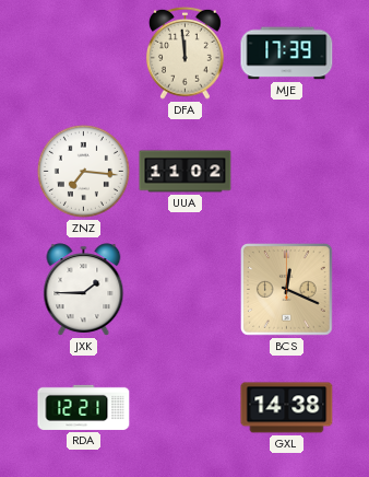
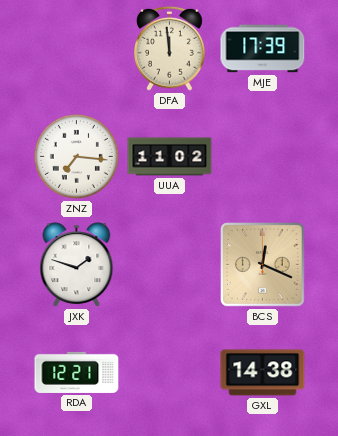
JXK: 1:45 -> 1:48 (77, 265)
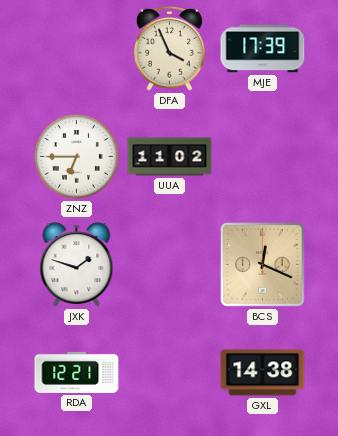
DFA: 11:59 -> 3:56 (170, 48)
ZNZ: 7:16 -> 6:45 (76, 156)
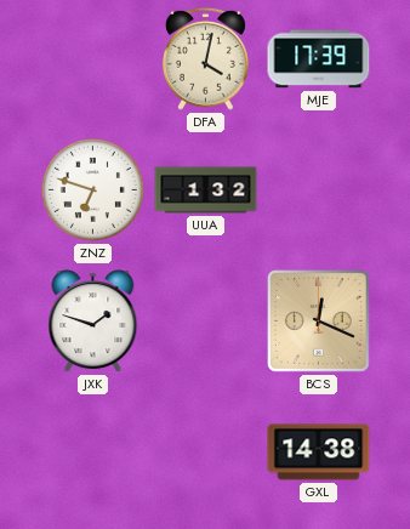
DFA: 3:56 -> 4:02 (206, 58)
ZNZ: 6:45 -> 6:48 (92, 189)
UUA: 11:02 -> 1:32 (206, 190)
RDA: 12:21 -> none (77, 372)
